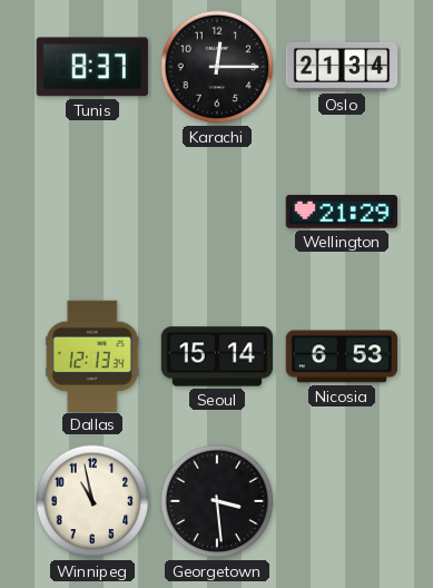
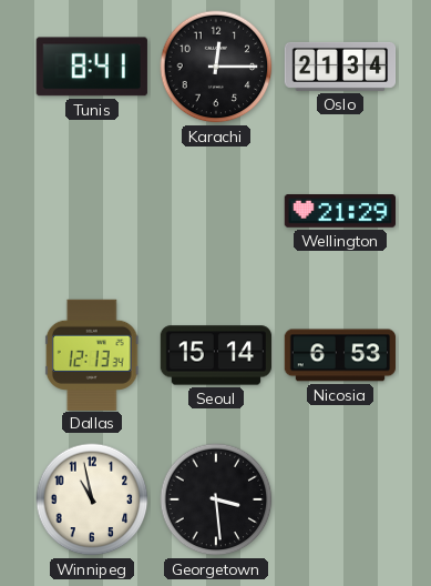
Tunis: 8:37 -> 8:41 (92, 67)
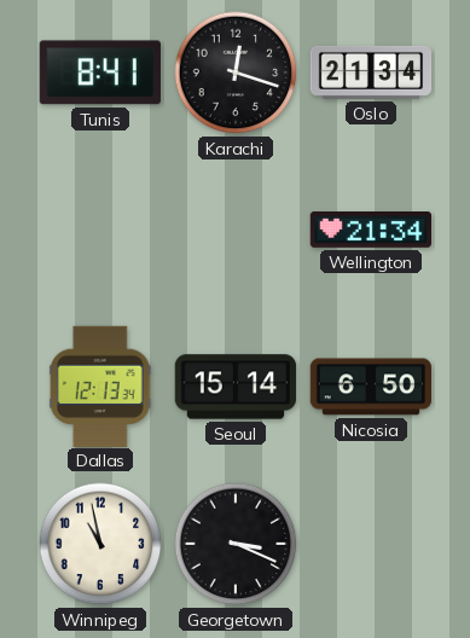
Karachi: 12:15 -> 12:18 (236, 72)
Wellington: 21:29 -> 21:34 (370, 231)
Nicosia: 6:53 -> 6:50 (371, 387)
Georgetown: 3:29 -> 3:19 (236, 544)
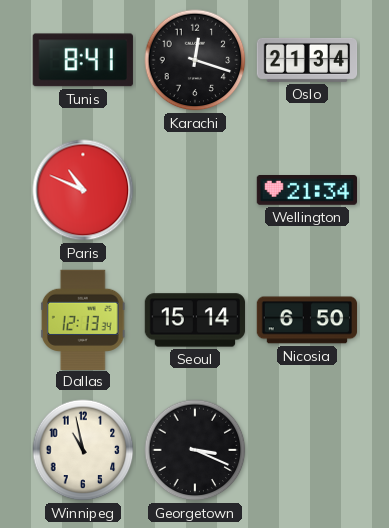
Paris: none -> 10:49 (83, 190)
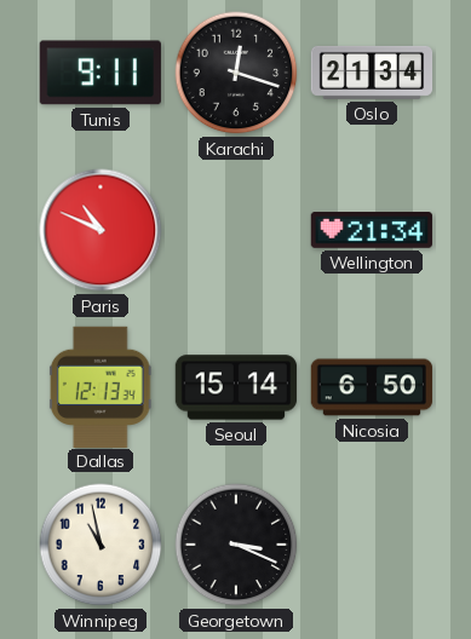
Tunis: 8:41 -> 9:11 (100, 73)
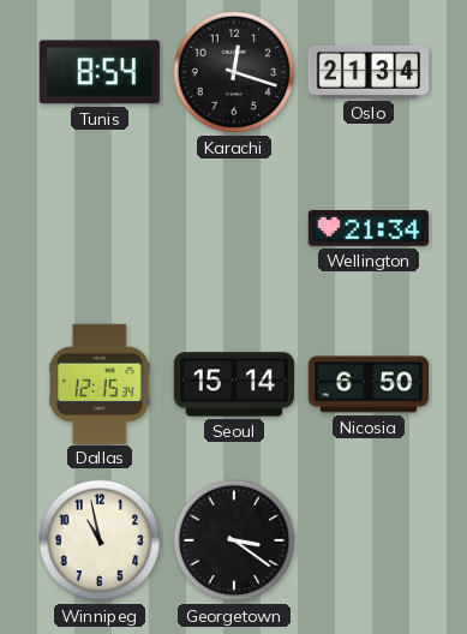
Tunis: 9:11 -> 8:54 (100, 72)
Paris: 10:49 -> none (100, 230)
Dallas: 12:13 -> 12:15 (100, 383)
Georgetown: 3:19 -> 3:21 (234, 540)
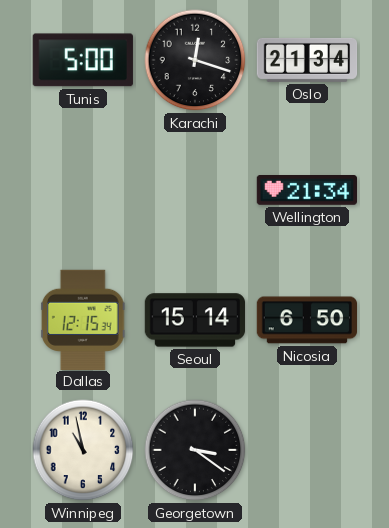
Tunis: 8:54 -> 5:00 (83, 60)
